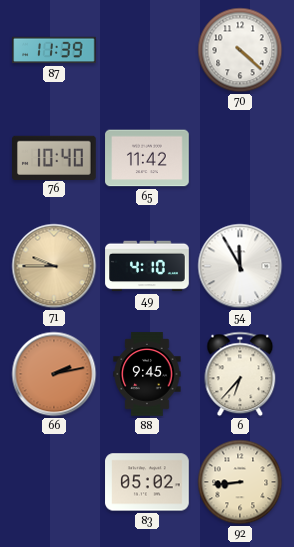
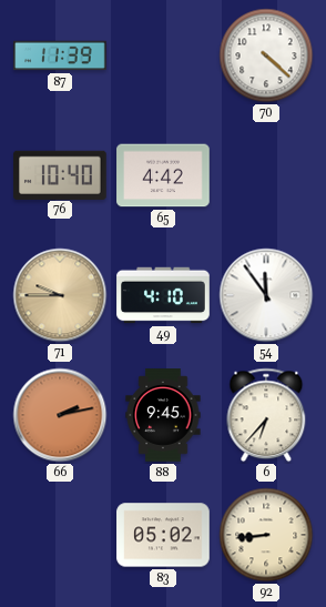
65: 11:42 -> 4:42 (163, 175)
54: 11:55 -> 11:54 (266, 295)
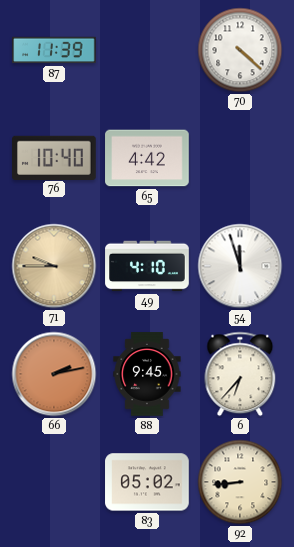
54: 11:54 -> 11:57 (240, 266)
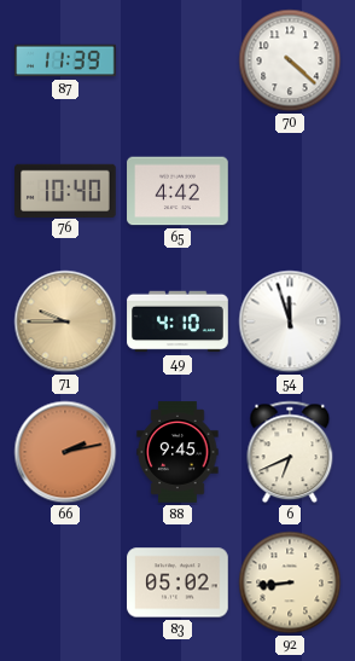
6: 6:37 -> 6:41 (290, 452)
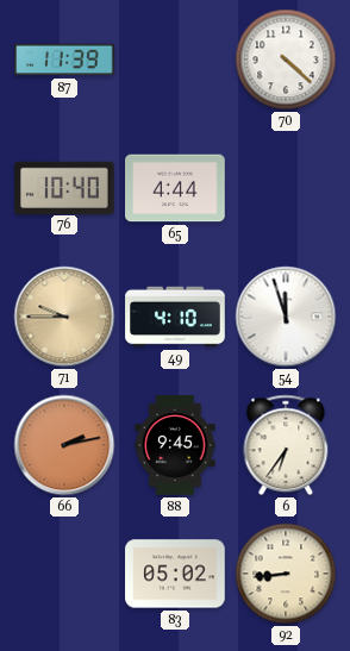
65: 4:42 -> 4:44 (175, 188)
6: 6:41 -> 6:36 (286, 445)
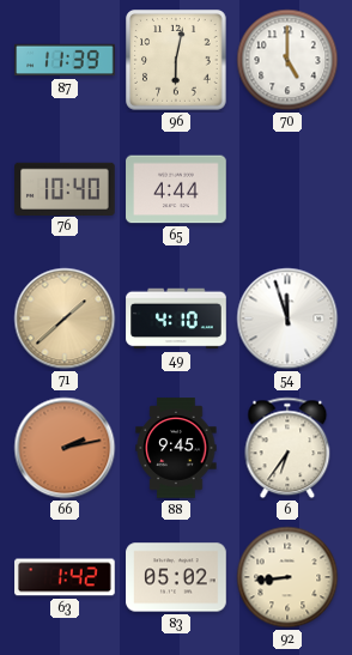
96: none -> 6:02 (176, 60)
70: 4:22 -> 5:00 (287, 60)
71: 9:45 -> 1:38 (65, 319)
63: none -> 1:42 (65, 577)
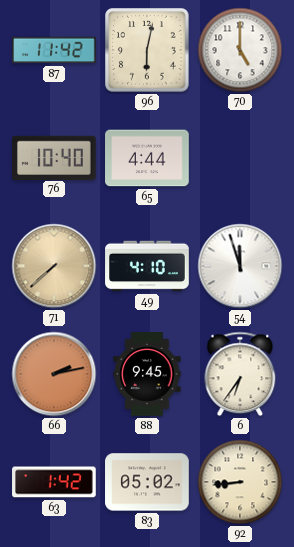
87: 11:39 -> 11:42 (54, 50)
71: 1:38 -> 7:38 (54, 266)
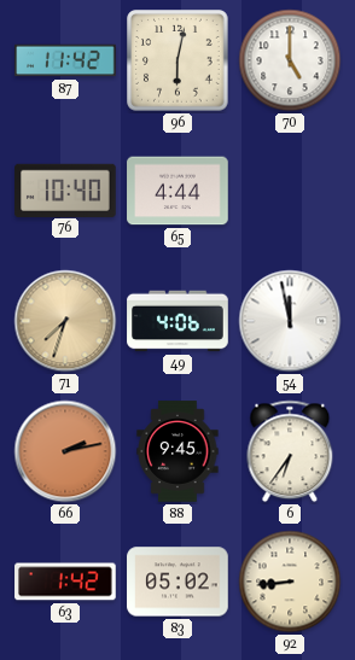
71: 7:38 -> 7:33 (65, 321)
49: 4:10 -> 4:06 (177, 321)
54: 11:57 -> 11:58 (290, 321)
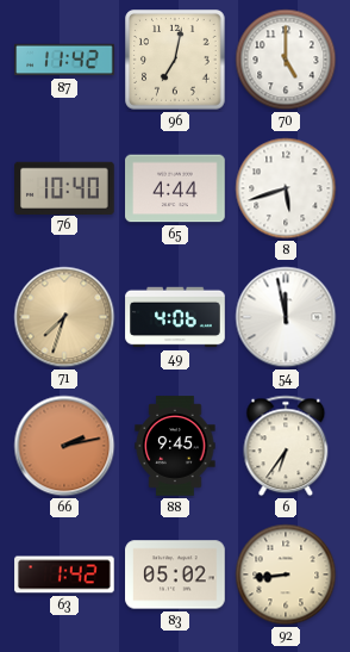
96: 6:02 -> 7:02 (175, 60)
8: none -> 5:42 (286, 188)
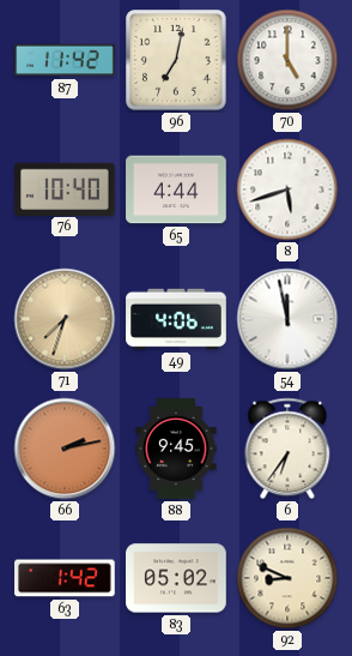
92: 8:44 -> 8:49 (287, 578)
